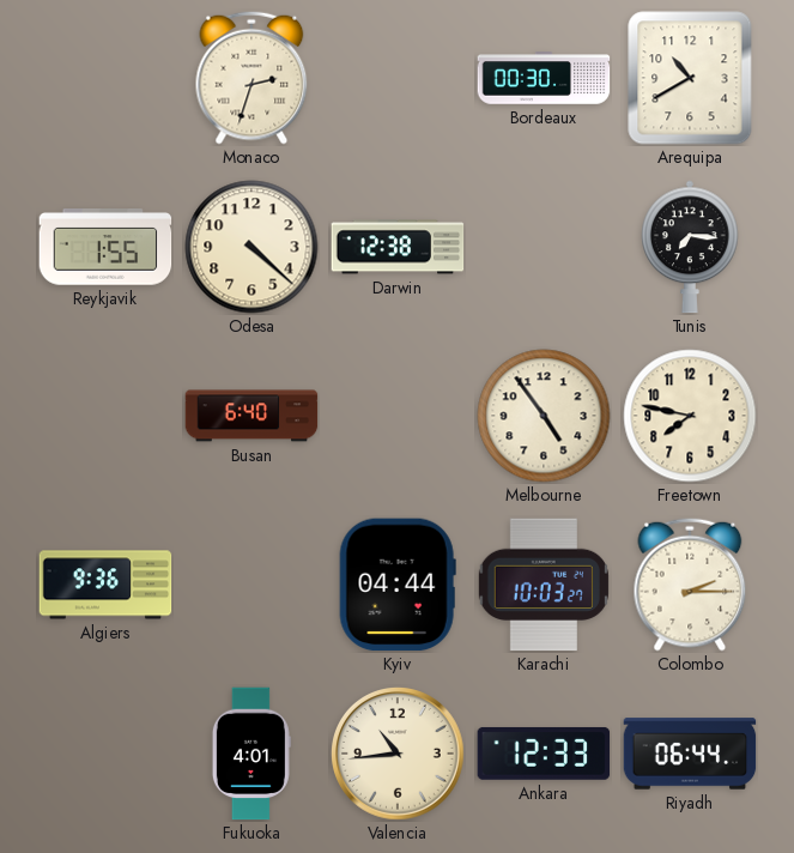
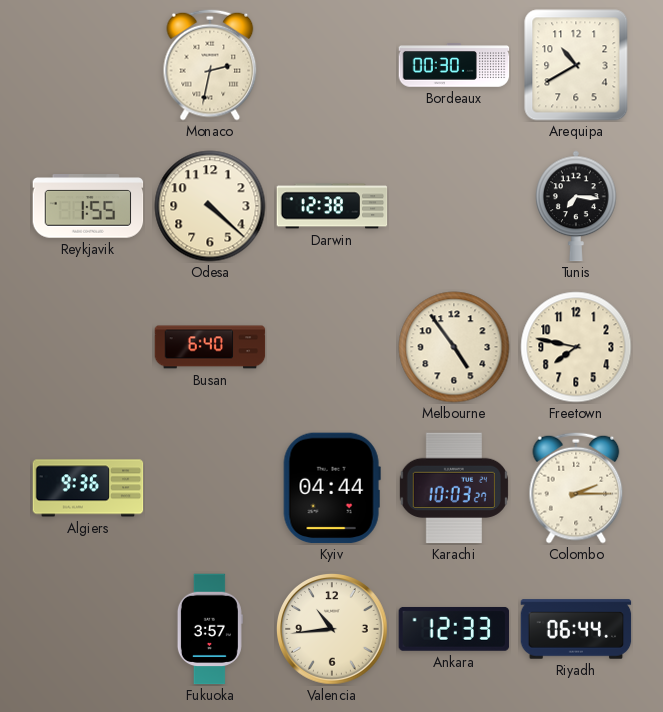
Monaco: 2:33 -> 2:32 (210, 65)
Fukuoka: 4:01 -> 3:57 (210, 629)
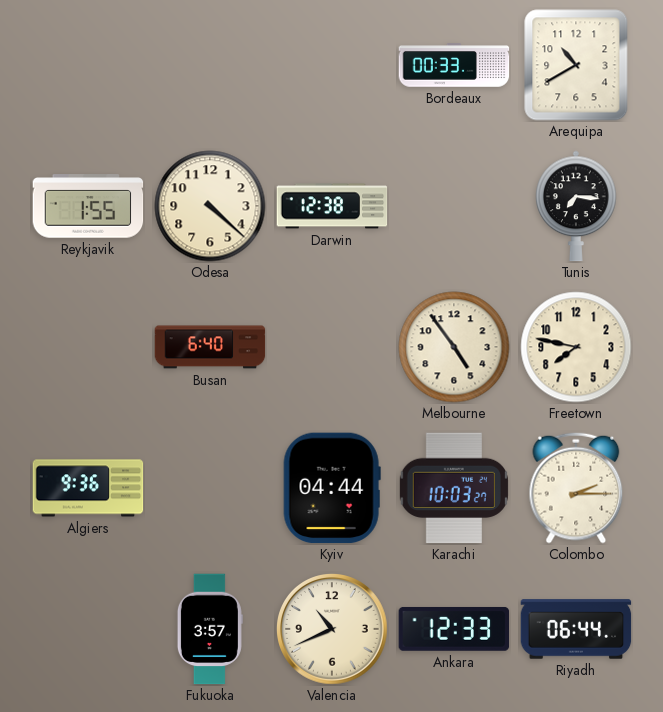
Monaco: 2:32 -> none (210, 65)
Bordeaux: 00:30 -> 00:33 (454, 65)
Valencia: 10:44 -> 10:41 (333, 630)
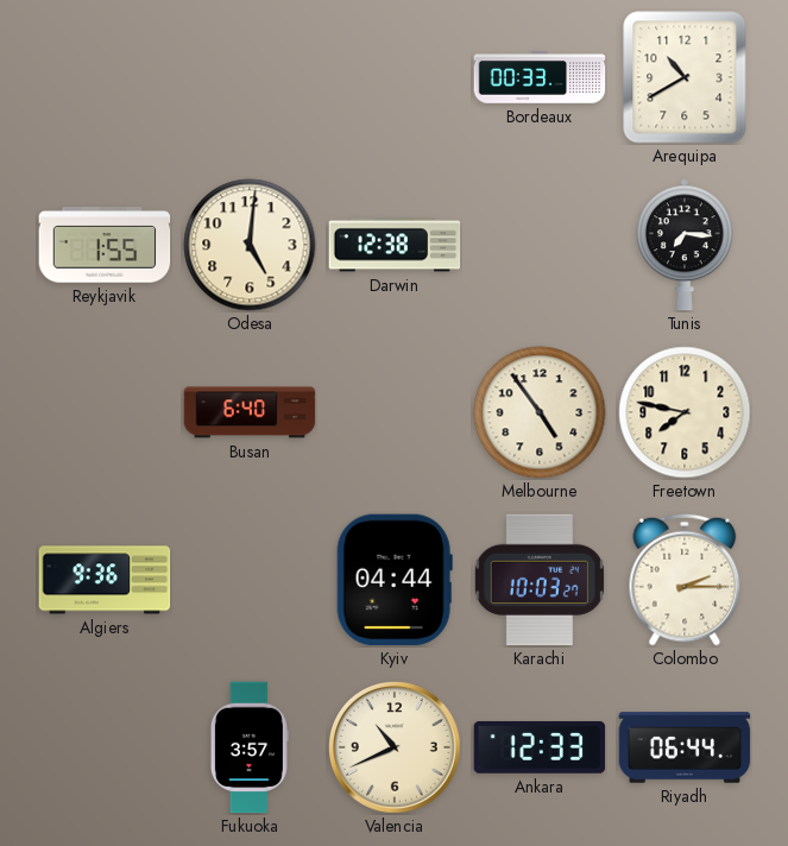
Odesa: 4:22 -> 5:01 (250, 245)
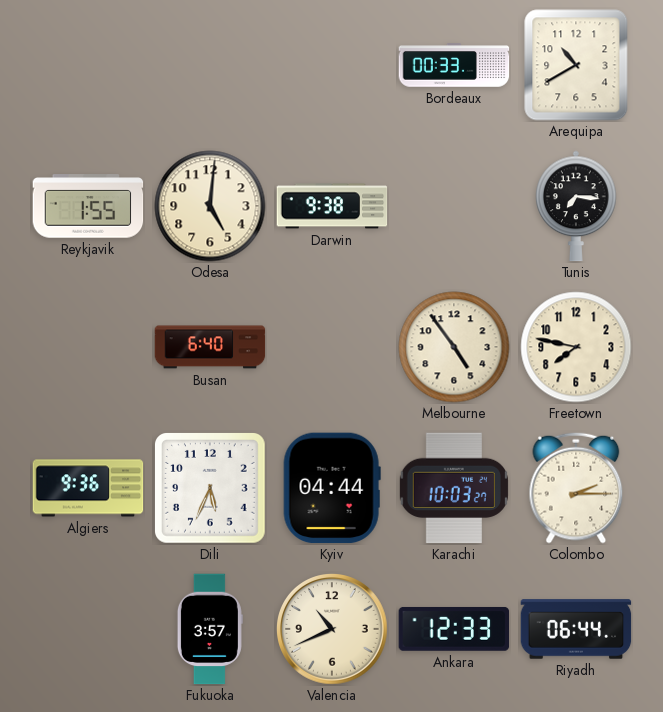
Darwin: 12:38 -> 9:38 (332, 206)
Dili: none -> 5:34 (211, 489)
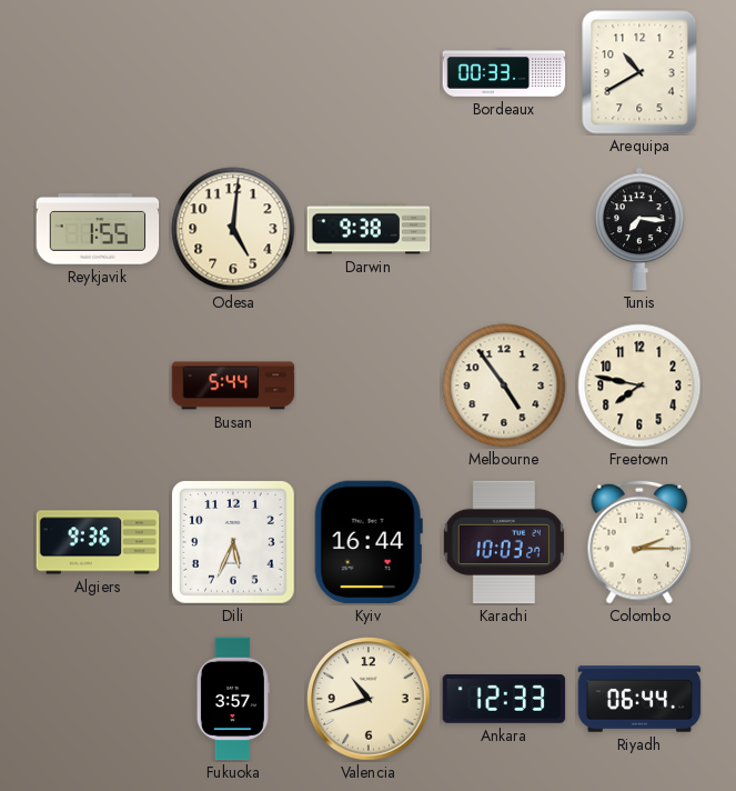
Busan: 6:40 -> 5:44 (233, 386)
Kyiv: 04:44 -> 16:44 (369, 542)
Valencia: 10:41 -> 10:42 (370, 700)
